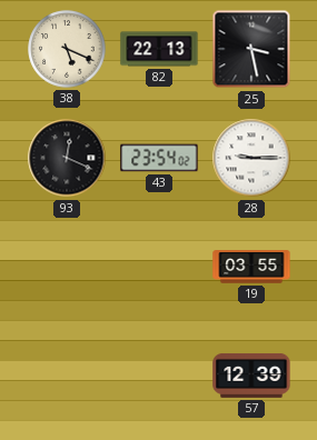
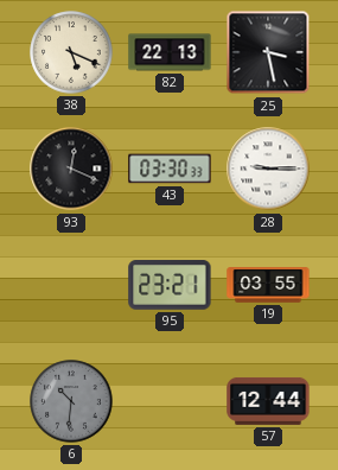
43: 23:54 -> 03:30 (170, 169)
95: none -> 23:21 (170, 286)
6: none -> 10:31 (71, 401)
57: 12:39 -> 12:44 (268, 401)
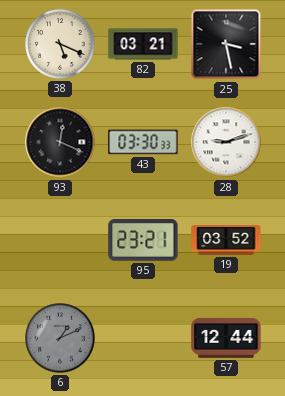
82: 22:13 -> 03:21 (143, 44)
28: 9:15 -> 9:12 (226, 142)
19: 03:55 -> 03:52 (226, 240)
6: 10:31 -> 1:11 (60, 338)
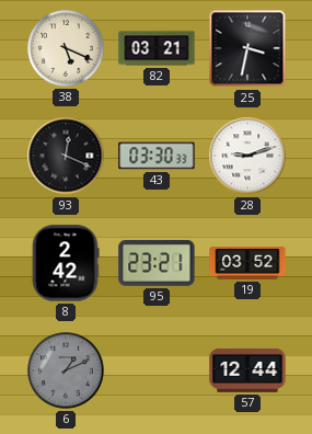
25: 3:28 -> 3:32 (247, 48)
8: none -> 2:42 (66, 263)
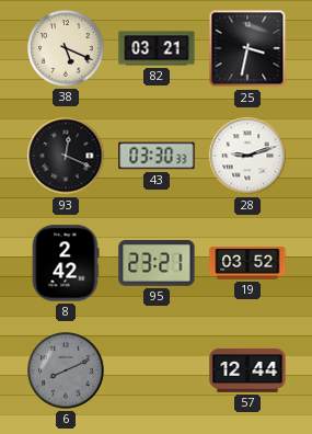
6: 1:11 -> 8:11 (66, 370)
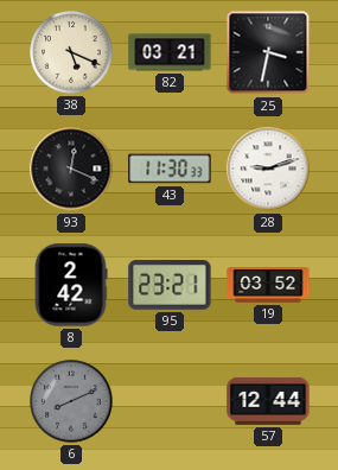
43: 03:30 -> 11:30 (170, 169)
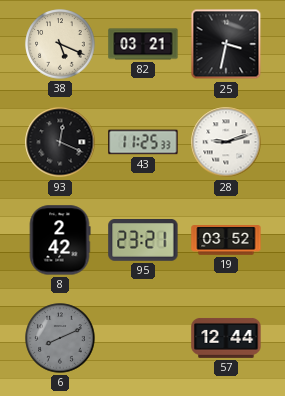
43: 11:30 -> 11:25 (143, 142)
